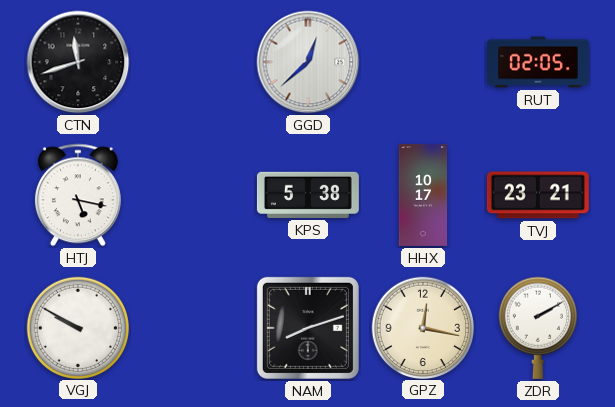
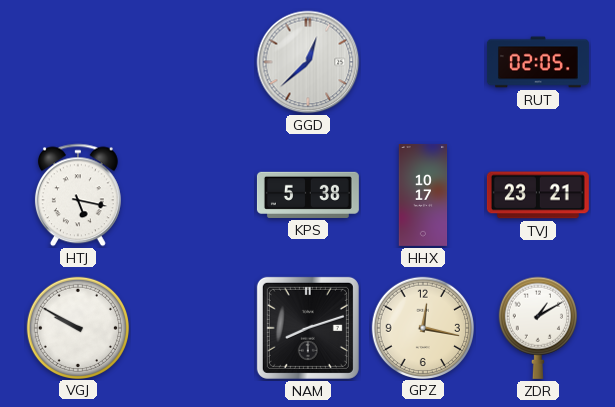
CTN: 11:42 -> none (78, 62)
ZDR: 2:10 -> 1:10 (537, 328)
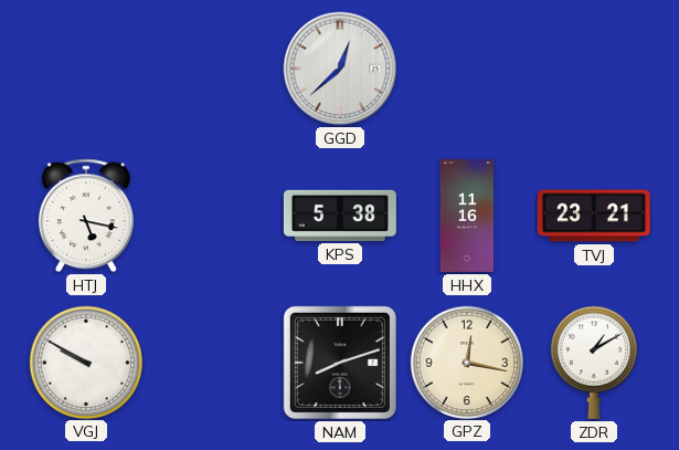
RUT: 02:05 -> none (538, 62)
HHX: 10:17 -> 11:16 (467, 216)
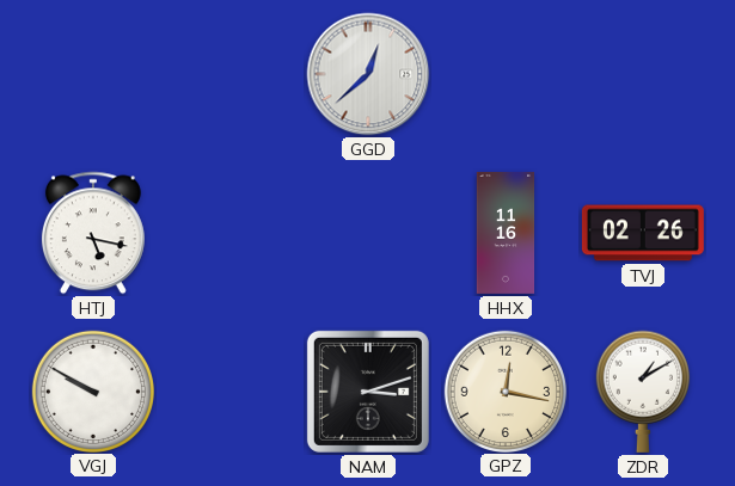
KPS: 5:38 -> none (340, 216)
TVJ: 23:21 -> 02:26 (643, 233)
NAM: 8:12 -> 3:12 (368, 392)
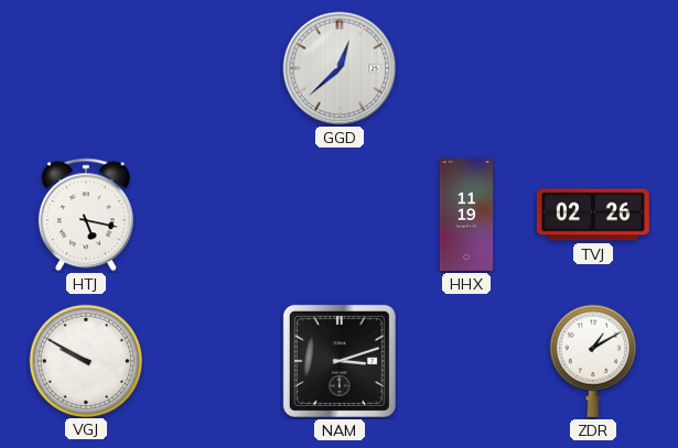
HHX: 11:16 -> 11:19 (466, 215)
GPZ: 12:17 -> none (504, 390)
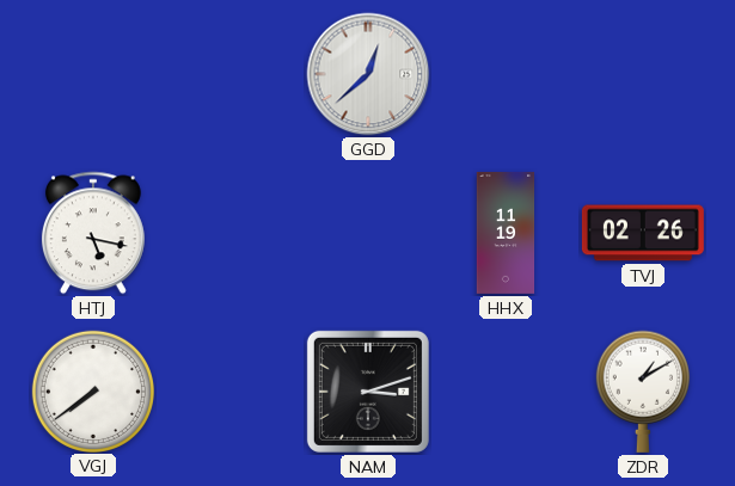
VGJ: 9:50 -> 7:39 (92, 390)
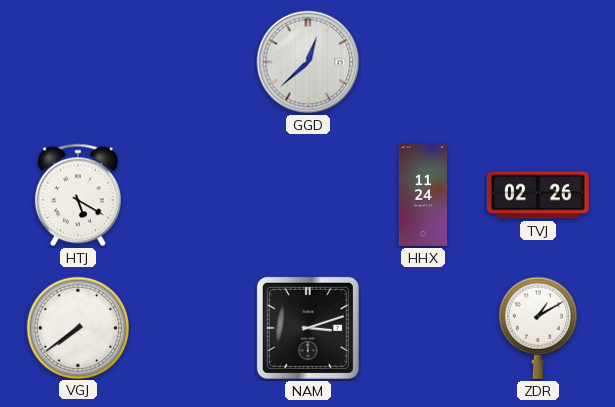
HTJ: 5:17 -> 5:20 (78, 195)
HHX: 11:19 -> 11:24 (423, 195)
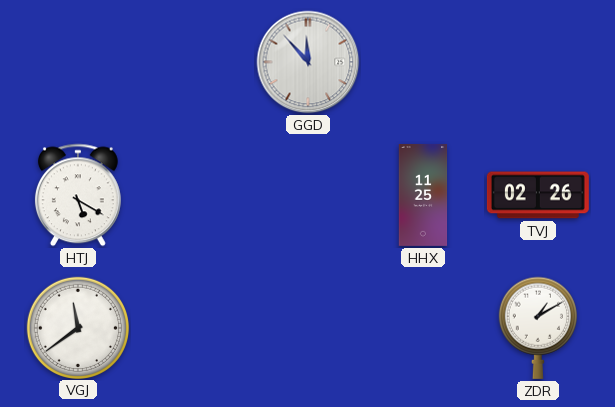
GGD: 12:38 -> 11:53 (308, 62)
HHX: 11:24 -> 11:25 (423, 195)
VGJ: 7:39 -> 11:39 (77, 327)
NAM: 3:12 -> none (308, 328)
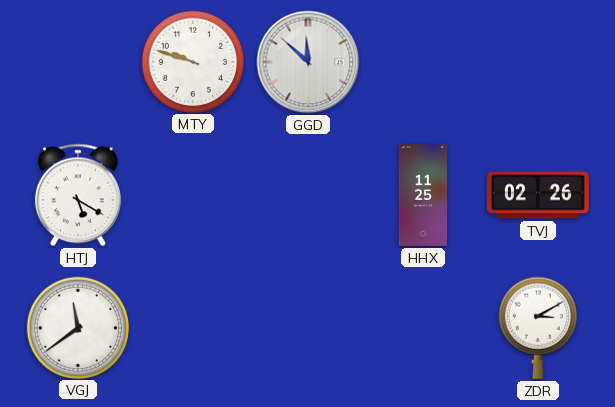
MTY: none -> 9:48 (192, 61)
GGD: 11:53 -> 11:52 (308, 62)
ZDR: 1:10 -> 3:10 (537, 328)
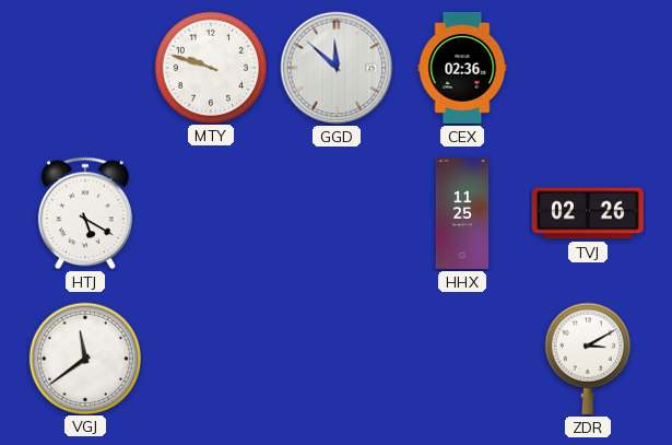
CEX: none -> 02:36 (462, 68)
